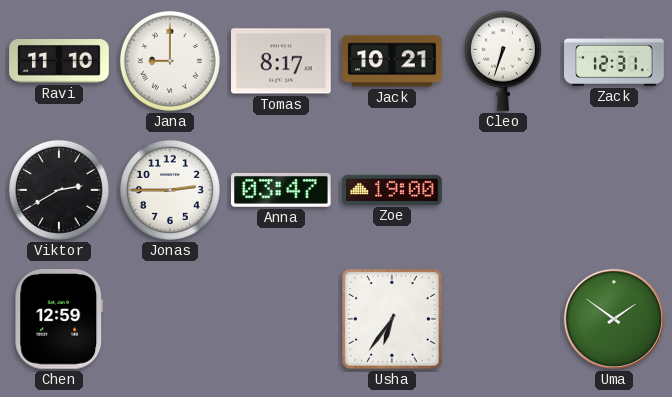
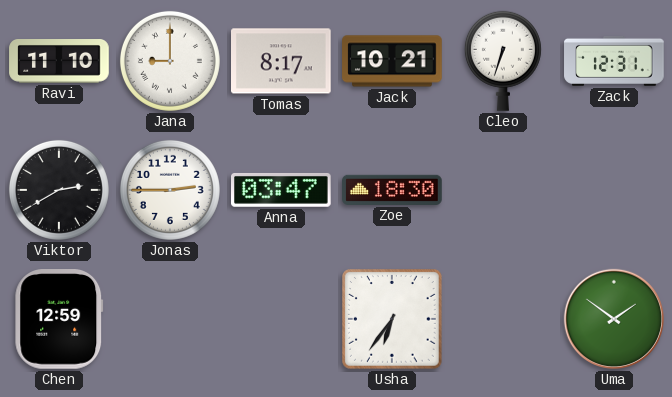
Zoe: 19:00 -> 18:30 (392, 190)
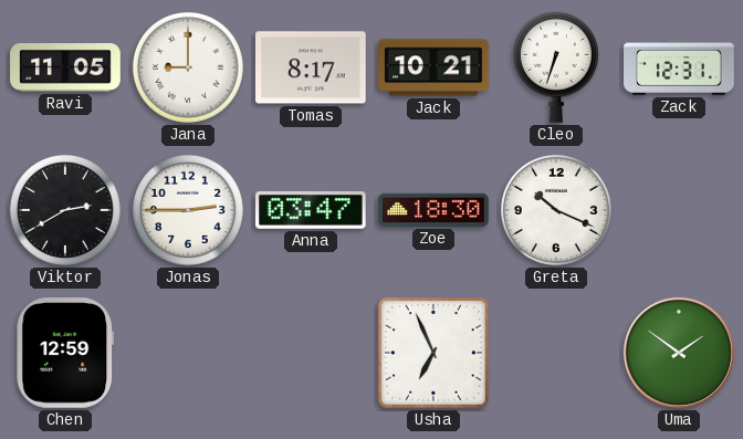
Ravi: 11:10 -> 11:05 (65, 69)
Greta: none -> 10:19 (556, 210)
Usha: 6:36 -> 6:56 (435, 354)
